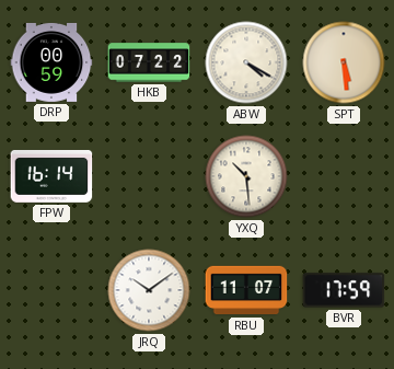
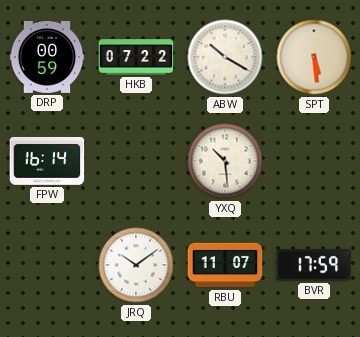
ABW: 4:20 -> 10:20 (225, 57)
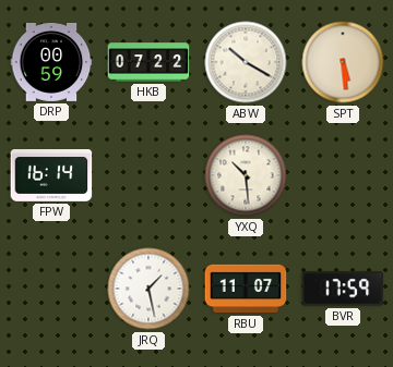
JRQ: 10:09 -> 1:28 (148, 289)
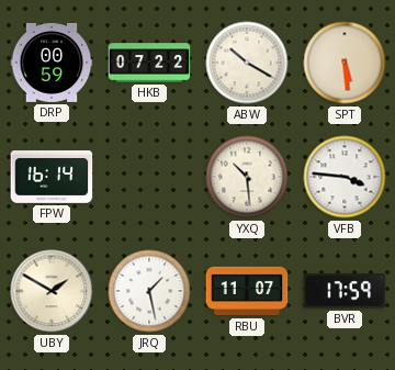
VFB: none -> 3:46 (345, 177)
UBY: none -> 1:50 (52, 291)
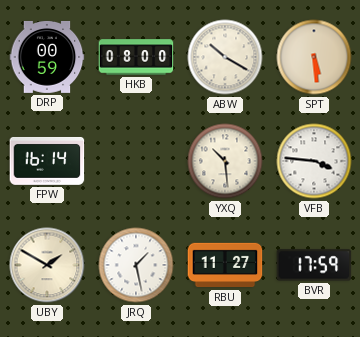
HKB: 07:22 -> 08:00 (136, 57)
RBU: 11:07 -> 11:27 (225, 265)
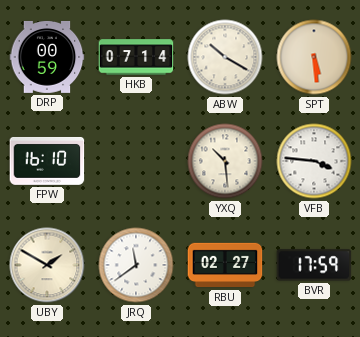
HKB: 08:00 -> 07:14 (136, 57)
FPW: 16:14 -> 16:10 (47, 161)
JRQ: 1:28 -> 11:39 (136, 265)
RBU: 11:27 -> 02:27 (225, 265)
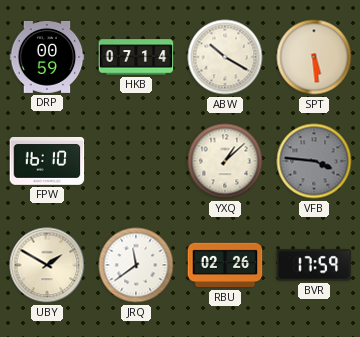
YXQ: 10:29 -> 1:08 (225, 161)
VFB dial: white -> grey (314, 161)
RBU: 02:27 -> 02:26 (225, 265)
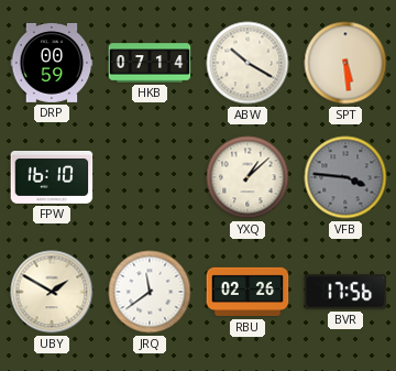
BVR: 17:59 -> 17:56 (345, 292)
